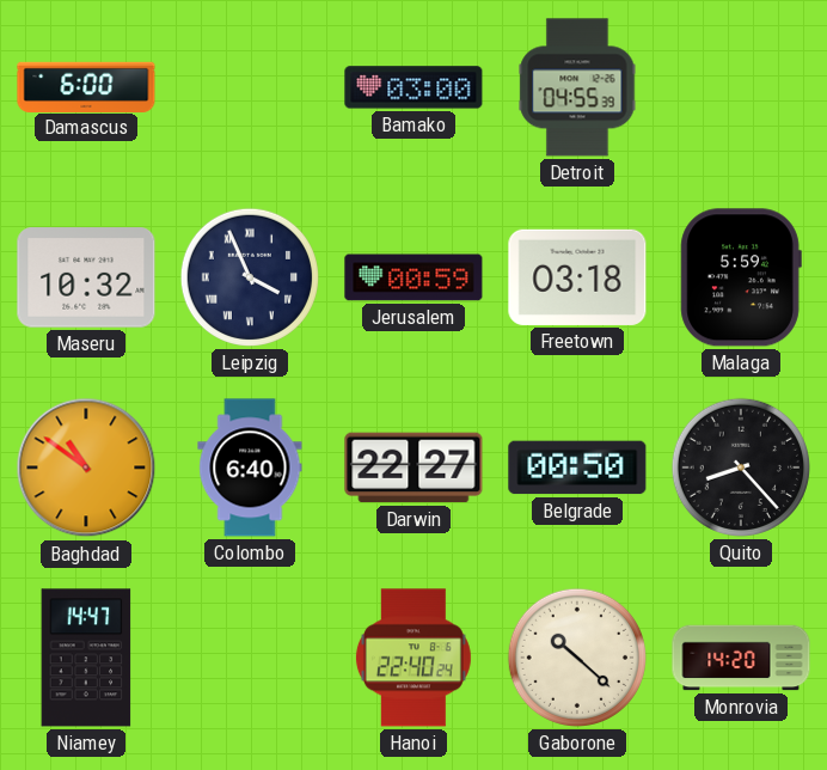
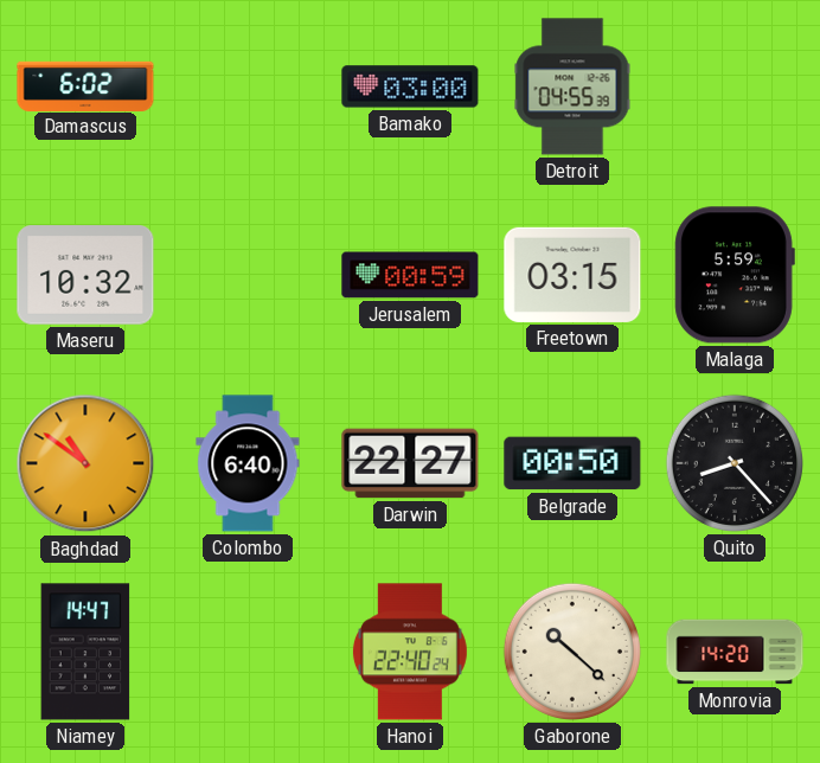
Damascus: 6:00 -> 6:02 (85, 85)
Leipzig: 3:56 -> none (250, 277)
Freetown: 03:18 -> 03:15 (572, 275)
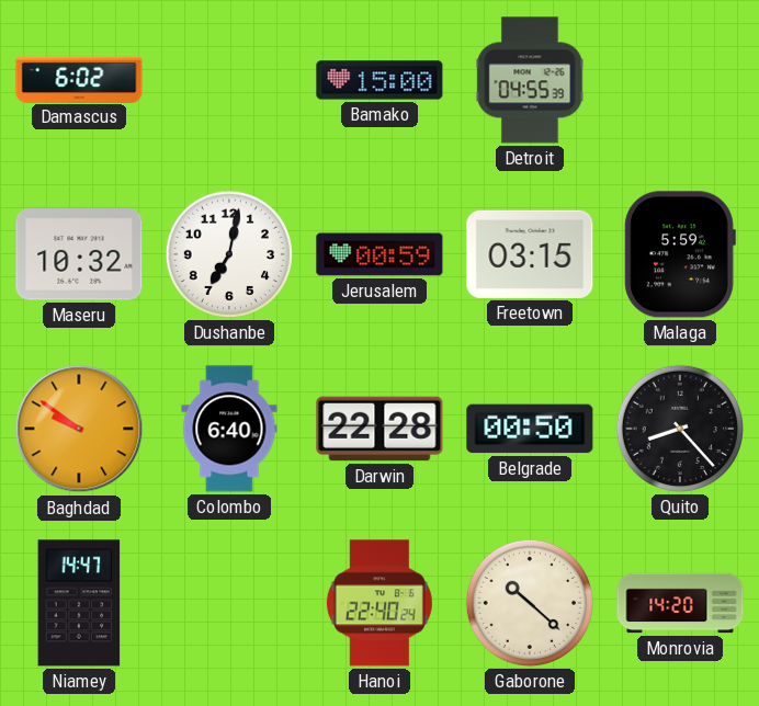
Bamako: 03:00 -> 15:00 (379, 80)
Dushanbe: none -> 7:02 (229, 254)
Baghdad: 10:51 -> 9:51 (79, 429)
Darwin: 22:27 -> 22:28 (379, 429)
